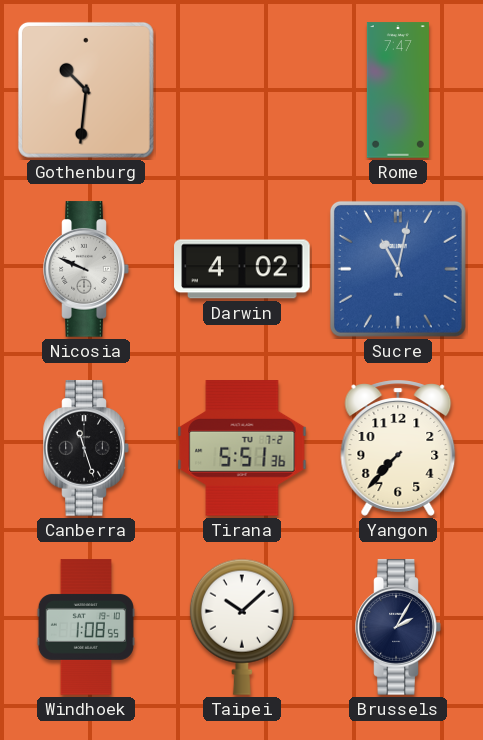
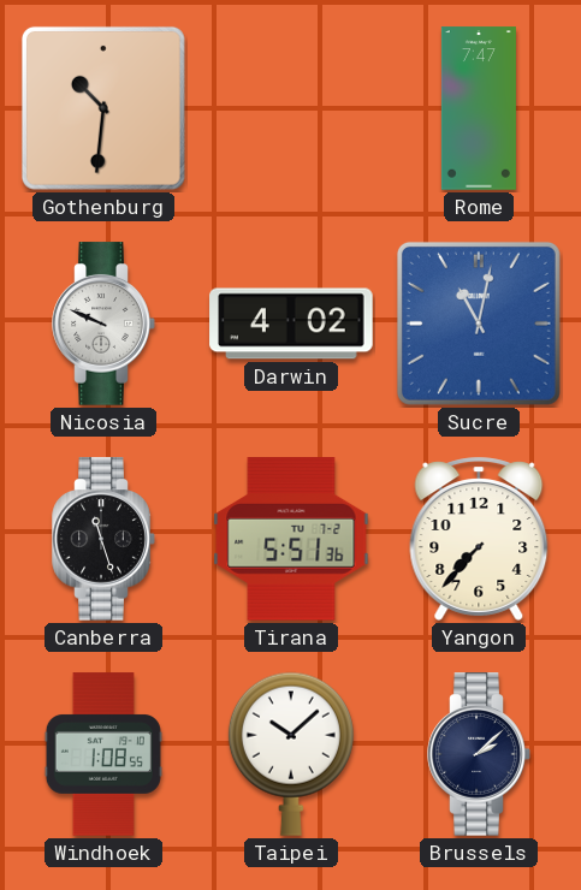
Brussels: 2:05 -> 2:08 (479, 754)
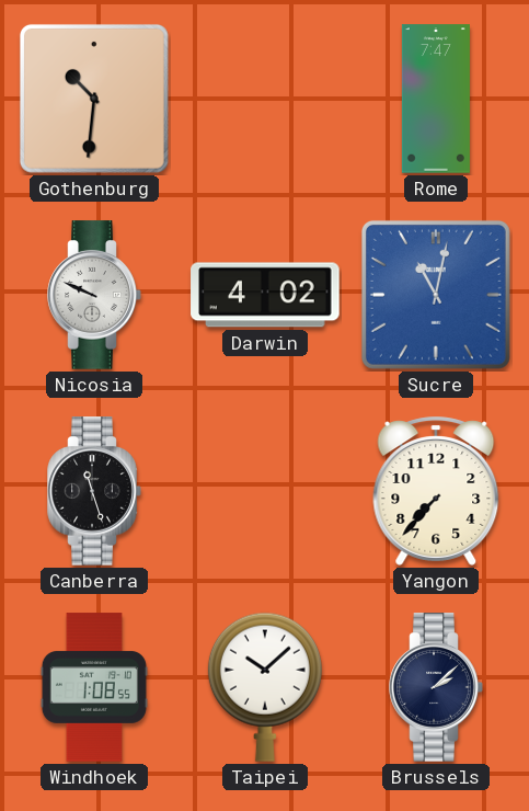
Tirana: 5:51 -> none (291, 539)
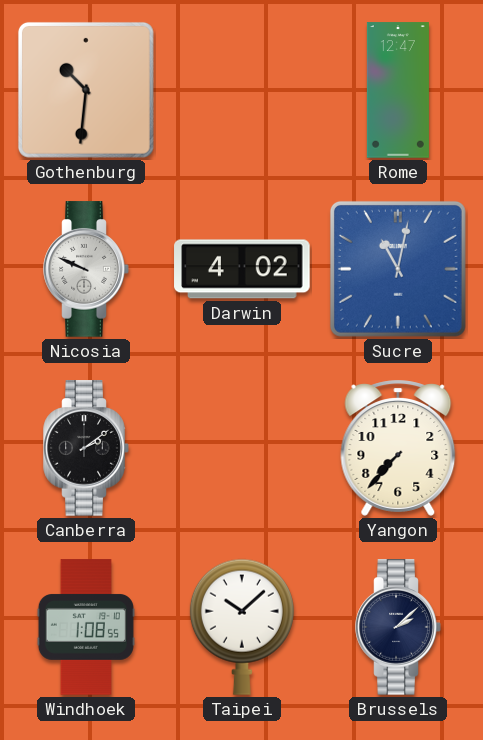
Rome: 7:47 -> 12:47 (398, 90)
Canberra: 11:27 -> 2:09 (86, 448)
